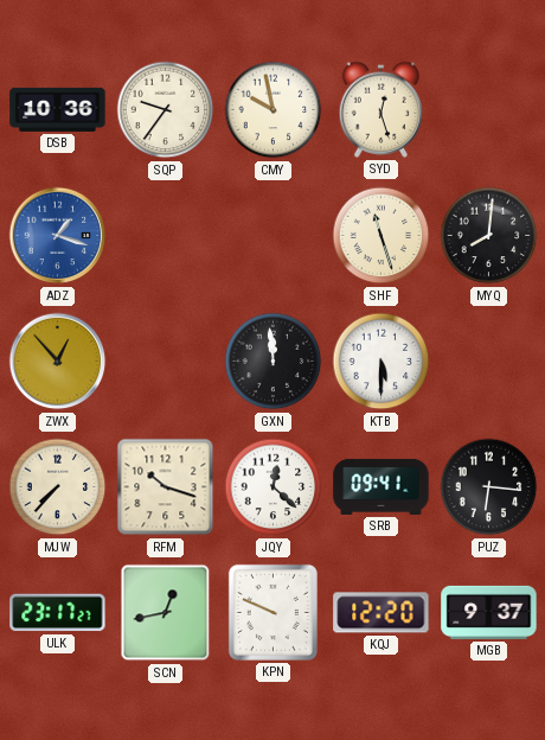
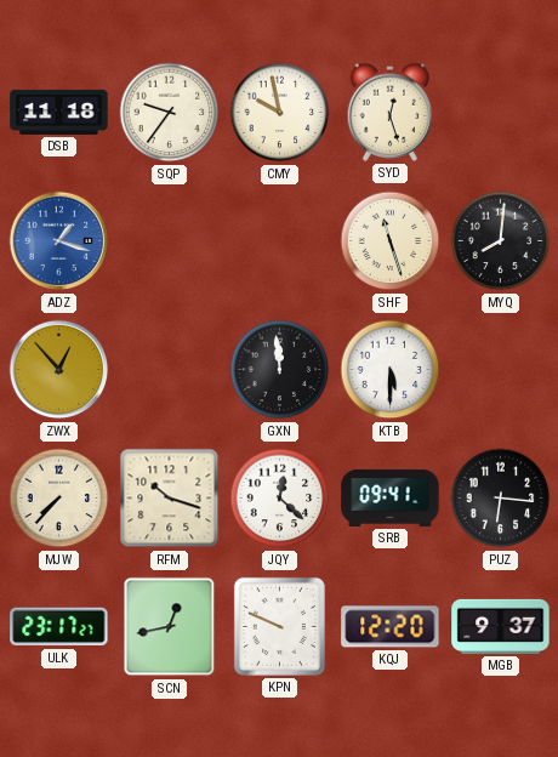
DSB: 10:36 -> 11:18 (59, 112)
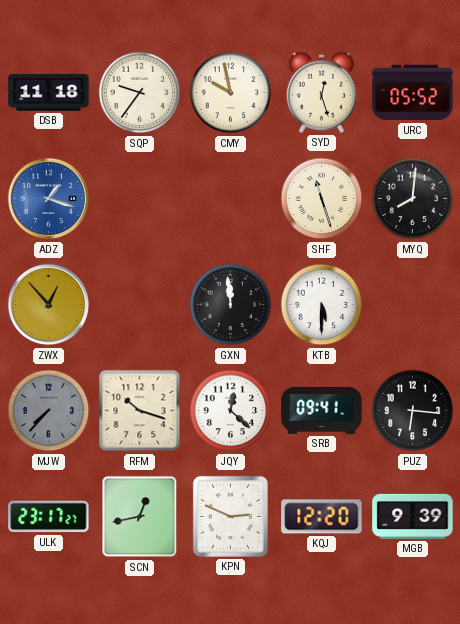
URC: none -> 05:52 (413, 93)
MJW dial: cream -> grey (49, 411)
KPN: 9:49 -> 2:49 (230, 516)
MGB: 9:37 -> 9:39 (413, 516)
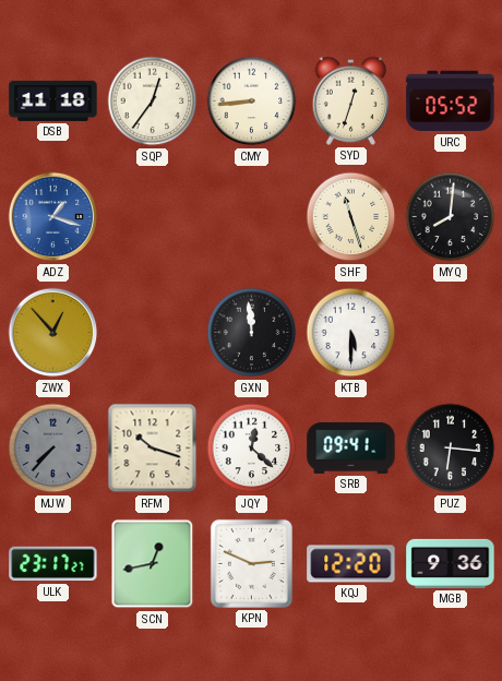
SQP: 9:36 -> 12:36 (153, 101)
CMY: 9:58 -> 8:44 (252, 101)
SYD: 12:27 -> 12:33 (351, 100)
MGB: 9:39 -> 9:36 (451, 563)
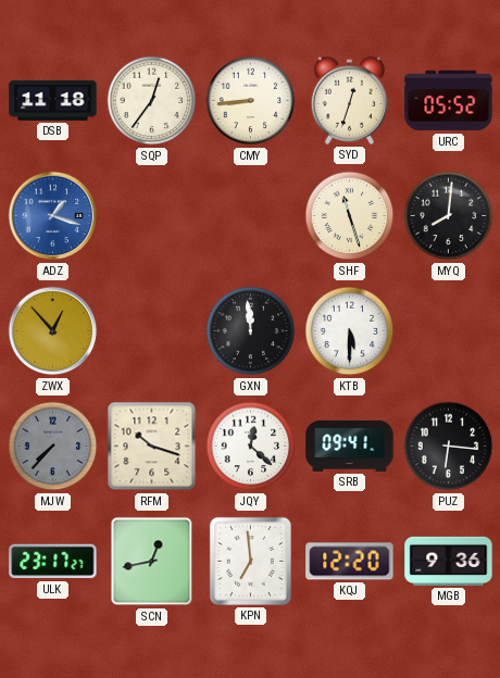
KPN: 2:49 -> 6:59 (250, 561)
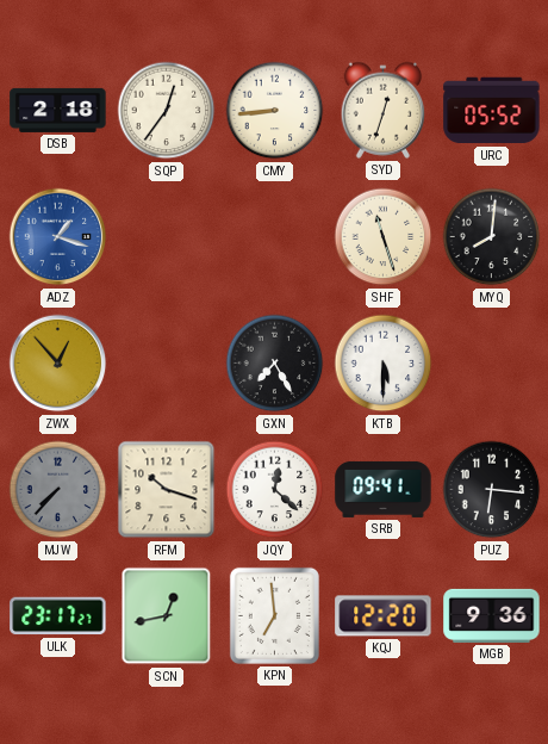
DSB: 11:18 -> 2:18 (58, 110)
GXN: 11:59 -> 7:25 (275, 364)
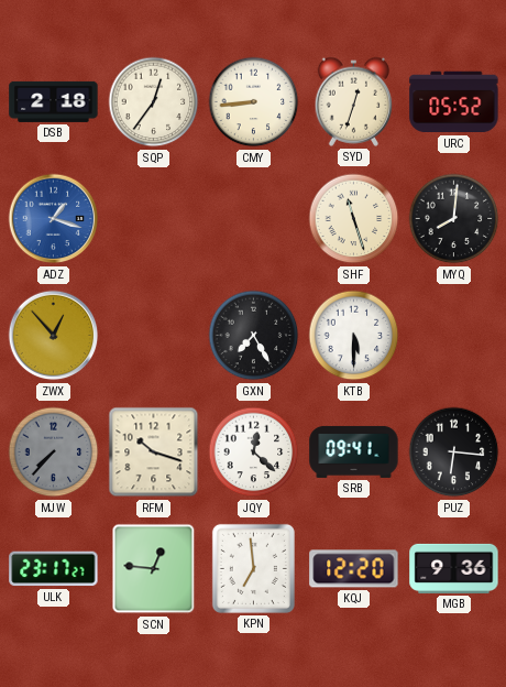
SCN: 12:43 -> 12:46 (154, 569)
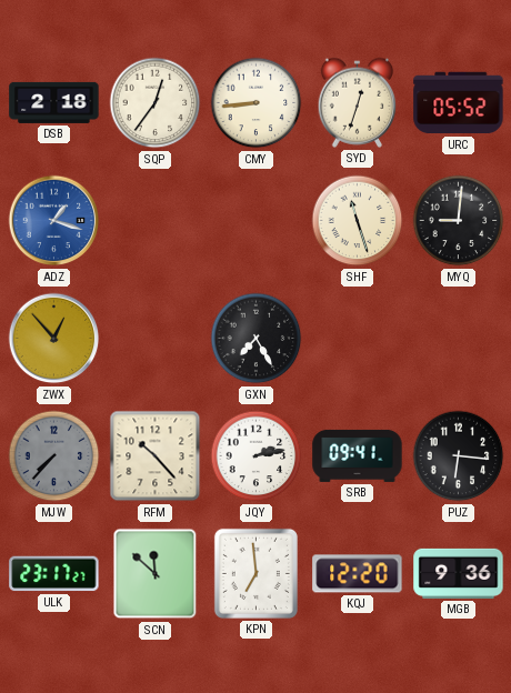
MYQ: 8:01 -> 9:01 (459, 221)
KTB: 5:30 -> none (354, 336)
RFM: 10:18 -> 10:23 (156, 456)
JQY: 12:22 -> 2:13 (257, 456)
SCN: 12:46 -> 11:52 (156, 574)
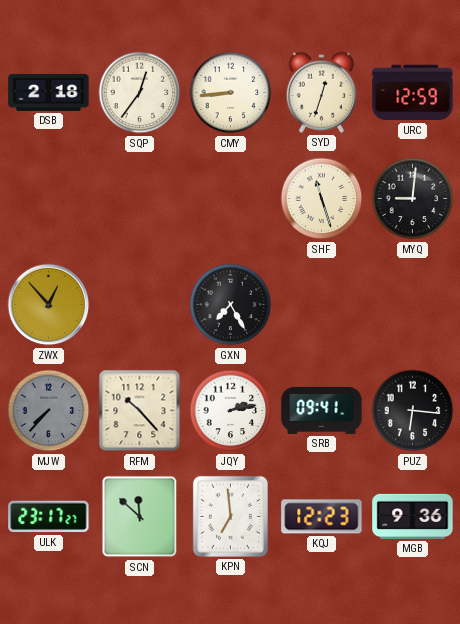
URC: 05:52 -> 12:59 (413, 93)
ADZ: 1:18 -> none (54, 221)
KQJ: 12:20 -> 12:23 (322, 517)
